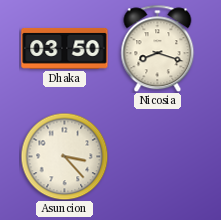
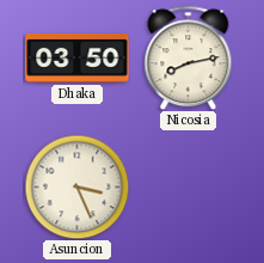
Nicosia: 8:18 -> 8:13 (189, 57)
Asuncion: 3:23 -> 3:26 (76, 186)
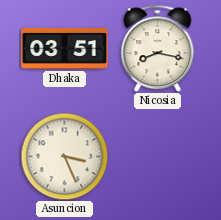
Dhaka: 03:50 -> 03:51 (65, 48)
Nicosia: 8:13 -> 8:17 (158, 48)
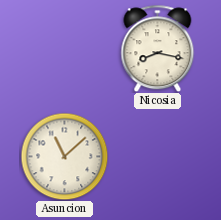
Dhaka: 03:51 -> none (65, 48)
Asuncion: 3:26 -> 11:08 (64, 156)
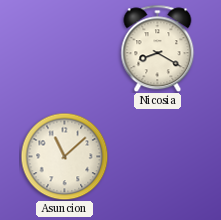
Nicosia: 8:17 -> 8:20 (158, 48)
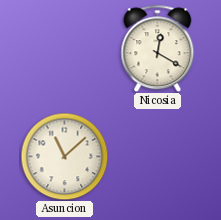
Nicosia: 8:20 -> 12:20 (158, 48)
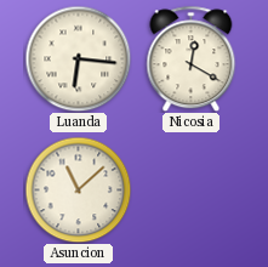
Luanda: none -> 6:16 (78, 58)
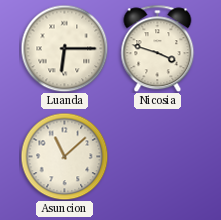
Luanda: 6:16 -> 6:15 (64, 48)
Nicosia: 12:20 -> 3:48 (158, 48)
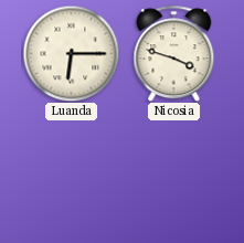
Asuncion: 11:08 -> none (64, 156)
